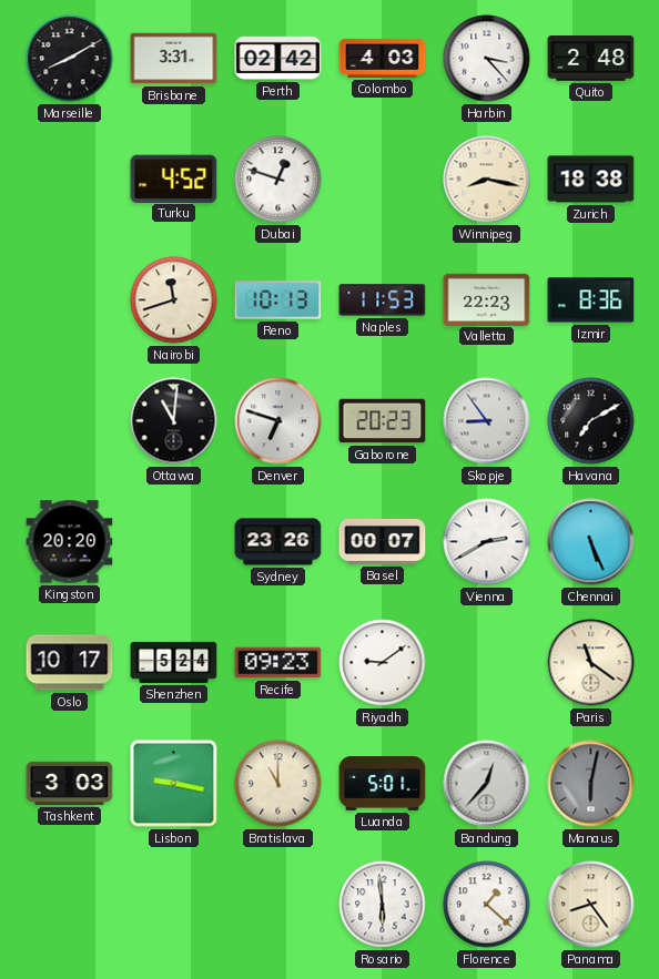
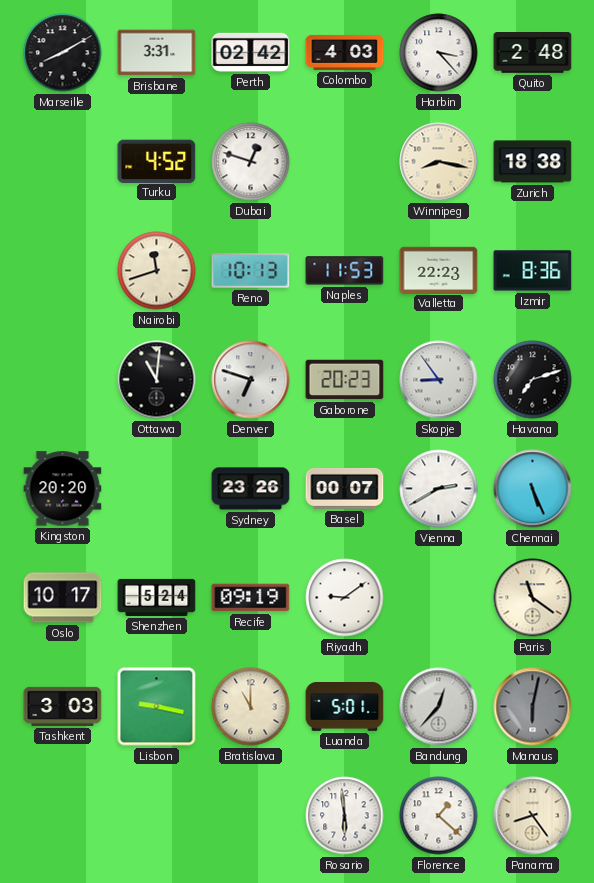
Havana: 7:10 -> 7:12 (533, 380)
Recife: 09:23 -> 09:19 (251, 598)
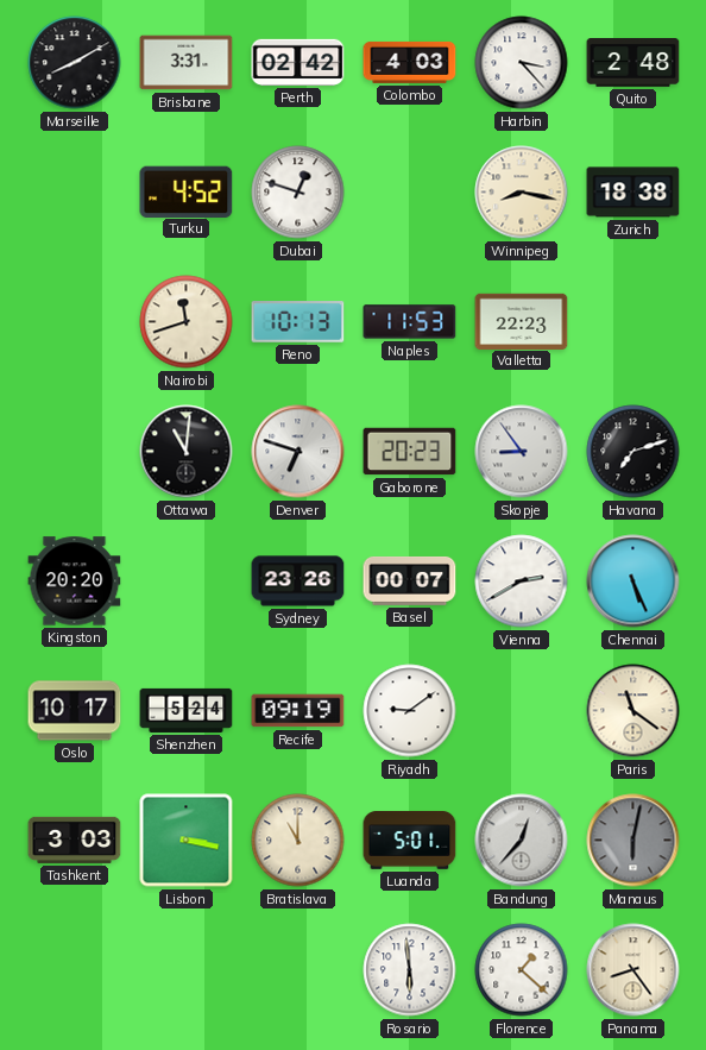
Izmir: 8:36 -> none (533, 271)
Lisbon: 9:17 -> 3:17 (187, 841)
